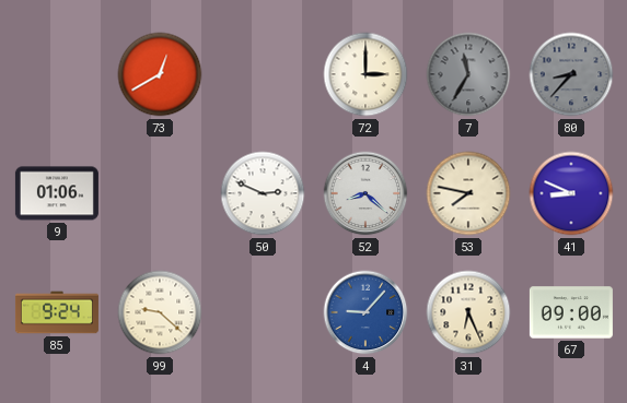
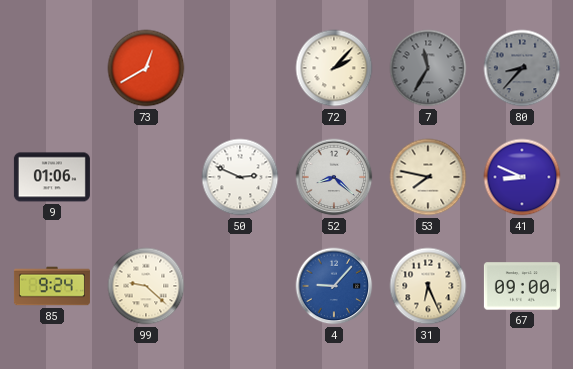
72: 3:00 -> 2:07 (334, 68)
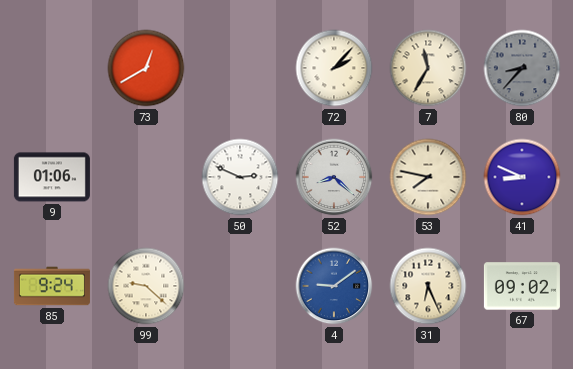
7 dial: grey -> cream (428, 68)
4: 9:07 -> 9:09 (334, 286)
67: 09:00 -> 09:02 (522, 286)
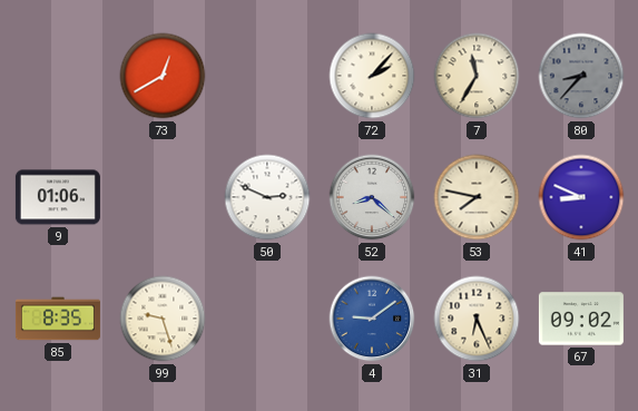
85: 9:24 -> 8:35 (58, 319)
99: 9:22 -> 9:27 (163, 319)
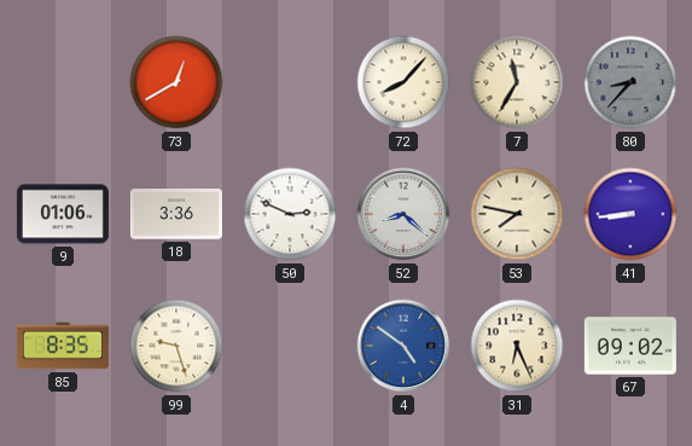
72: 2:07 -> 8:07 (403, 82)
18: none -> 3:36 (176, 214)
41: 8:49 -> 8:44 (630, 214)
4: 9:09 -> 4:51 (403, 346)
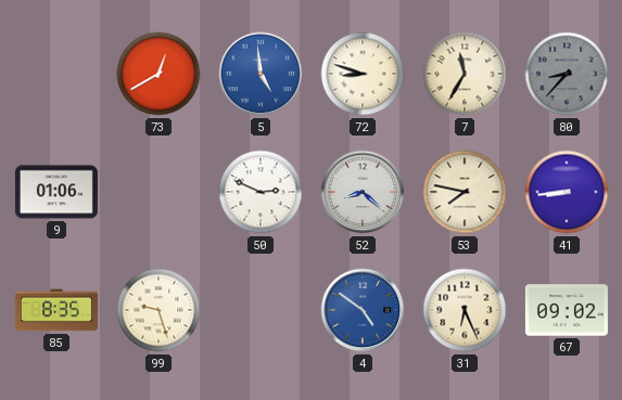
5: none -> 4:59 (261, 74)
72: 8:07 -> 8:48 (363, 74)
18: 3:36 -> none (176, 214)
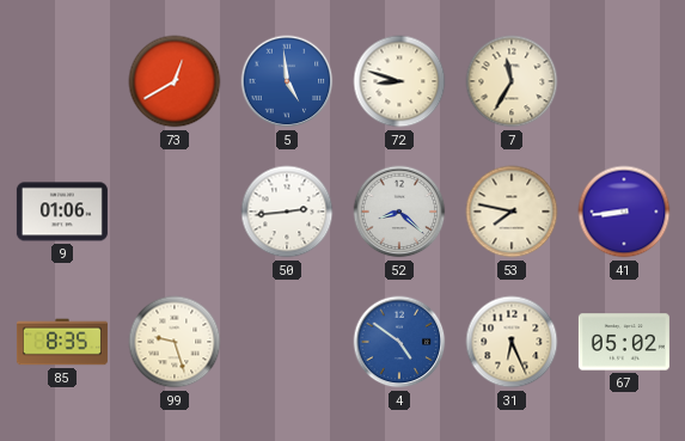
80: 8:37 -> none (567, 74)
50: 2:49 -> 2:44 (287, 212)
67: 09:02 -> 05:02 (624, 342)
